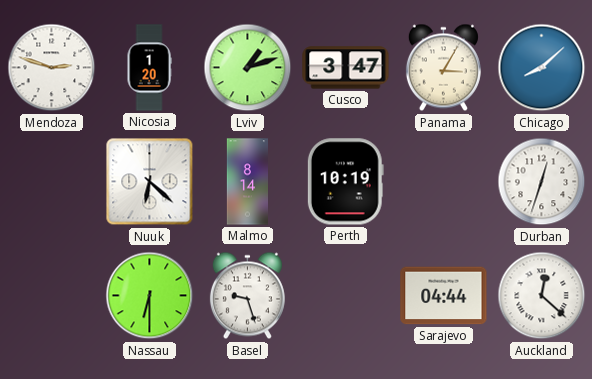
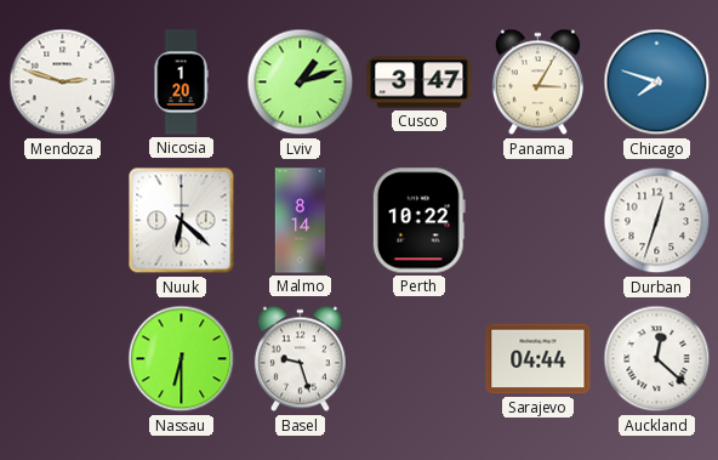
Chicago: 8:08 -> 7:48 (657, 83)
Perth: 10:19 -> 10:22 (418, 221)
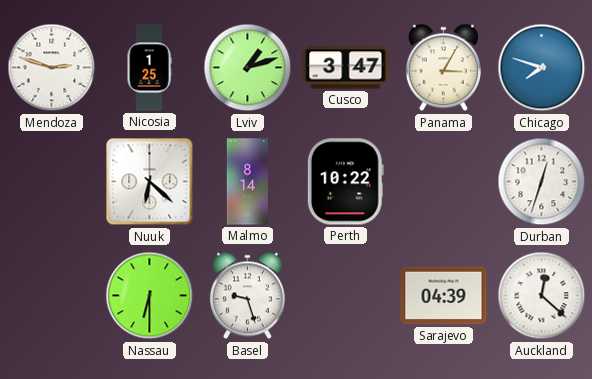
Nicosia: 1:20 -> 1:25 (149, 68)
Sarajevo: 04:44 -> 04:39 (444, 296)
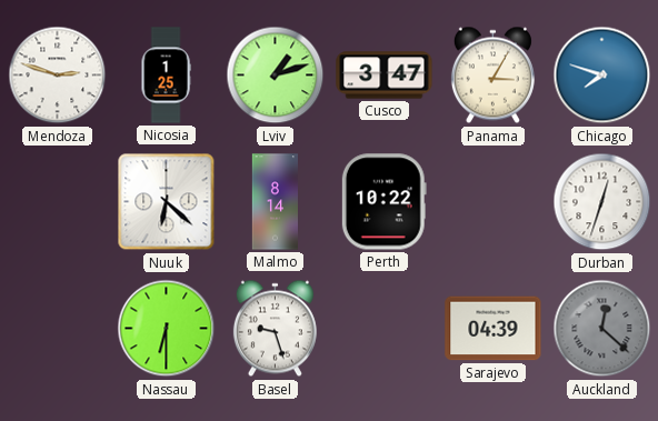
Auckland dial: white -> grey (602, 329)
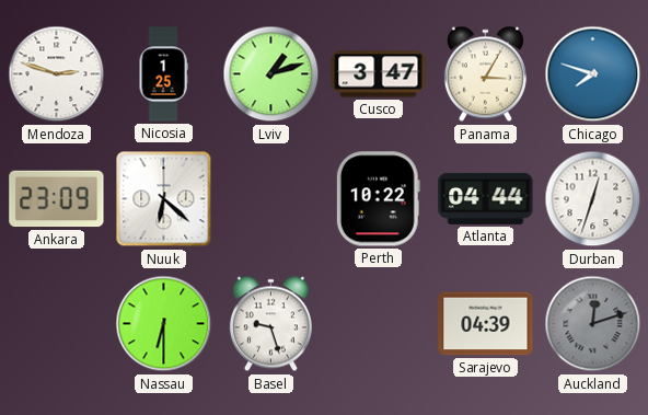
Ankara: none -> 23:09 (57, 199)
Malmo: 8:14 -> none (276, 202)
Atlanta: none -> 04:44 (486, 198)
Auckland: 12:22 -> 12:12 (593, 324)
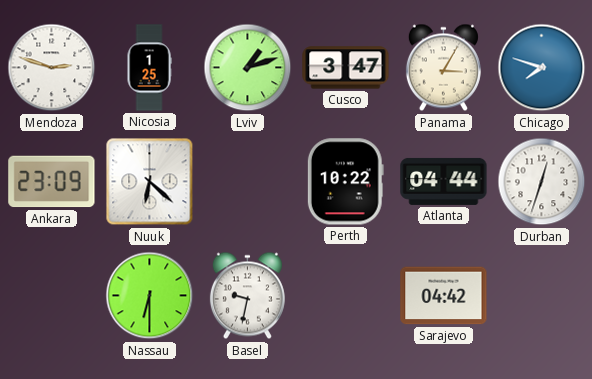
Basel: 9:27 -> 9:32 (247, 296)
Sarajevo: 04:39 -> 04:42 (444, 296)
Auckland: 12:12 -> none (593, 324)
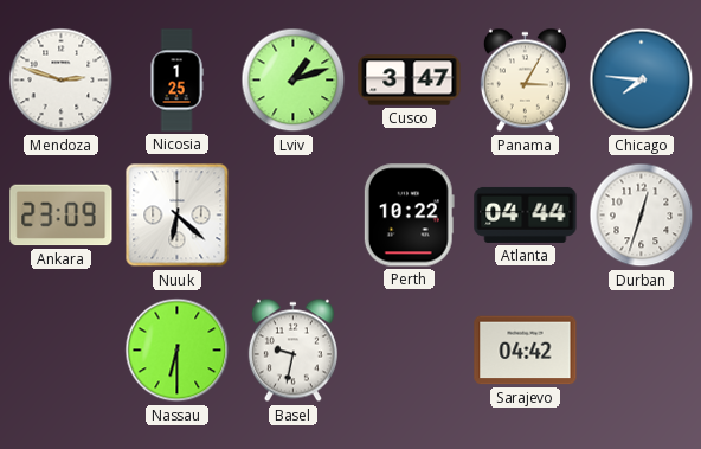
Chicago: 7:48 -> 7:46 (642, 81)
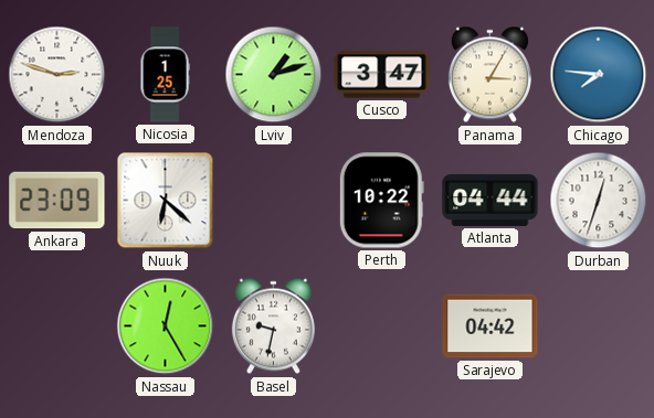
Nassau: 6:30 -> 12:25 (166, 326)
